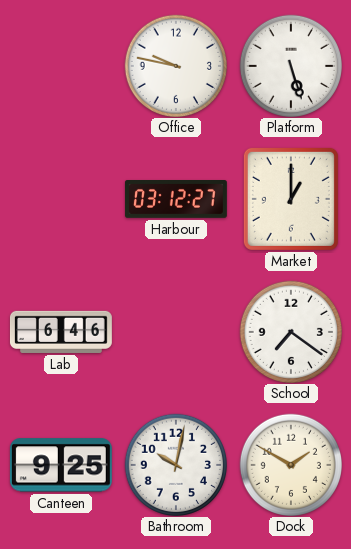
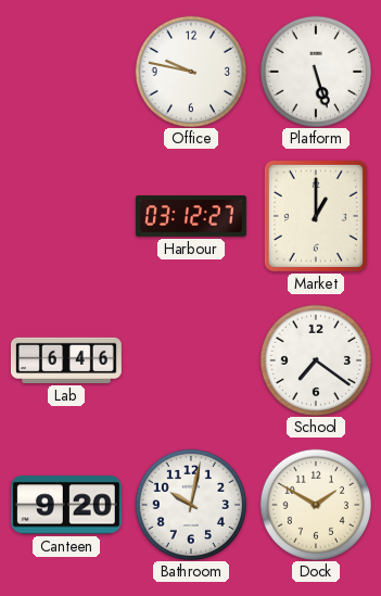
Canteen: 9:25 -> 9:20 (66, 505)
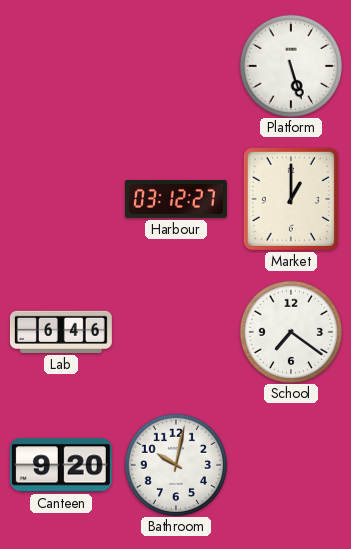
Office: 9:47 -> none (190, 71)
Dock: 1:50 -> none (315, 504)
